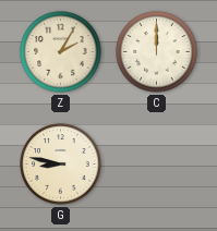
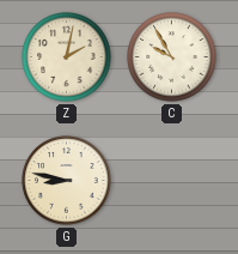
Z: 2:05 -> 2:02 (67, 58)
C: 12:00 -> 9:55 (172, 58)
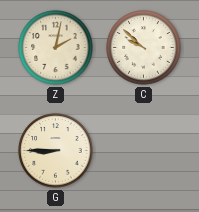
C: 9:55 -> 9:52 (144, 48)
G: 8:47 -> 8:45 (56, 151)
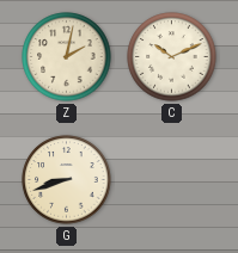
C: 9:52 -> 10:11 (172, 57)
G: 8:45 -> 8:42 (67, 180)
